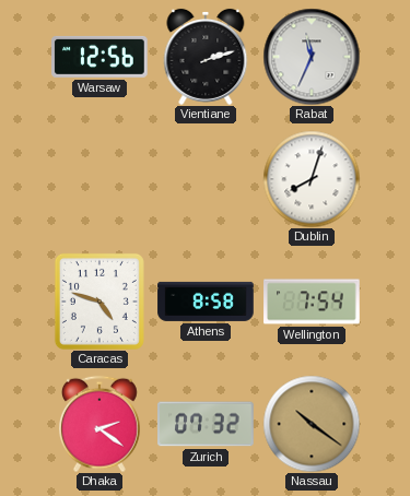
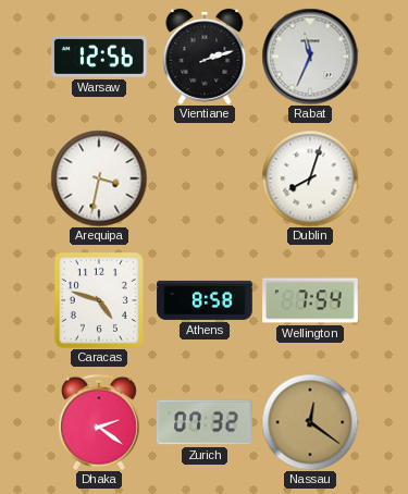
Arequipa: none -> 3:32 (99, 178)
Nassau: 10:21 -> 12:21 (310, 422)
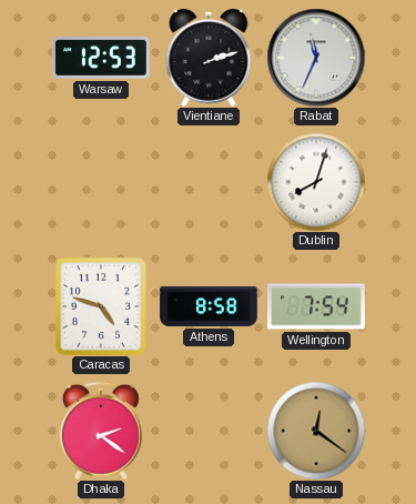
Warsaw: 12:56 -> 12:53 (101, 58)
Arequipa: 3:32 -> none (99, 178)
Zurich: 07:32 -> none (205, 422)
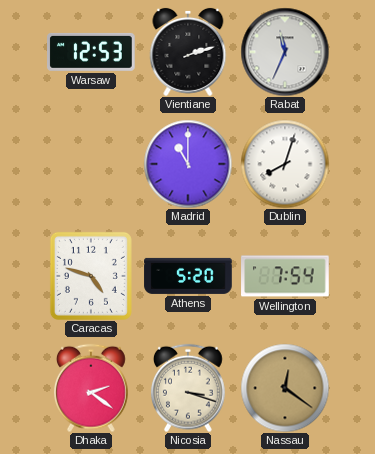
Madrid: none -> 11:00 (188, 164)
Athens: 8:58 -> 5:20 (188, 276)
Nicosia: none -> 3:18 (188, 388)
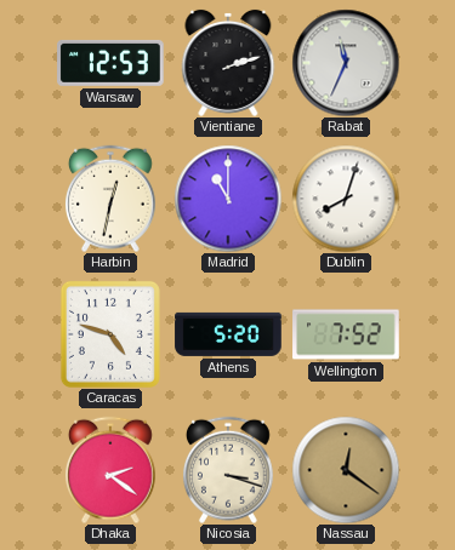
Harbin: none -> 12:32 (110, 199)
Wellington: 7:54 -> 7:52 (346, 334)
